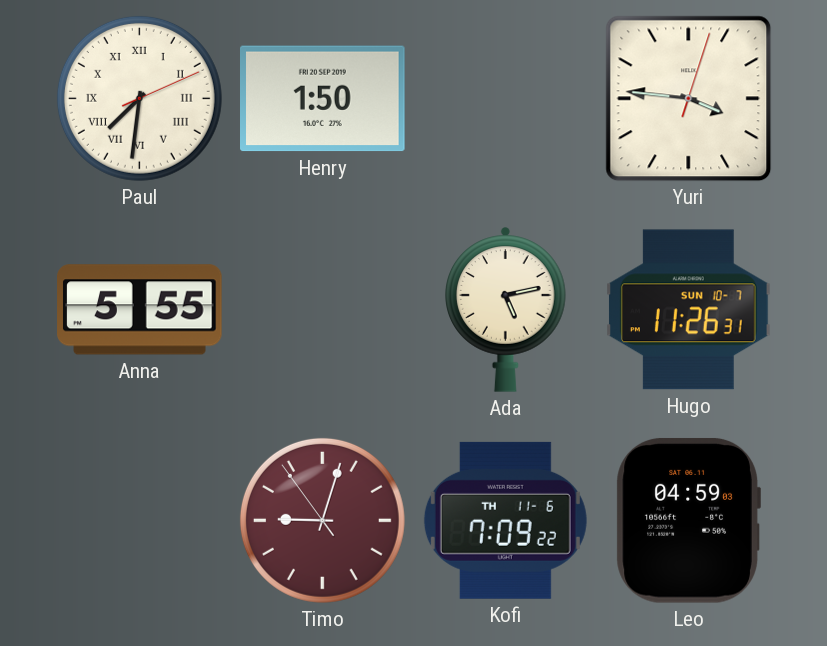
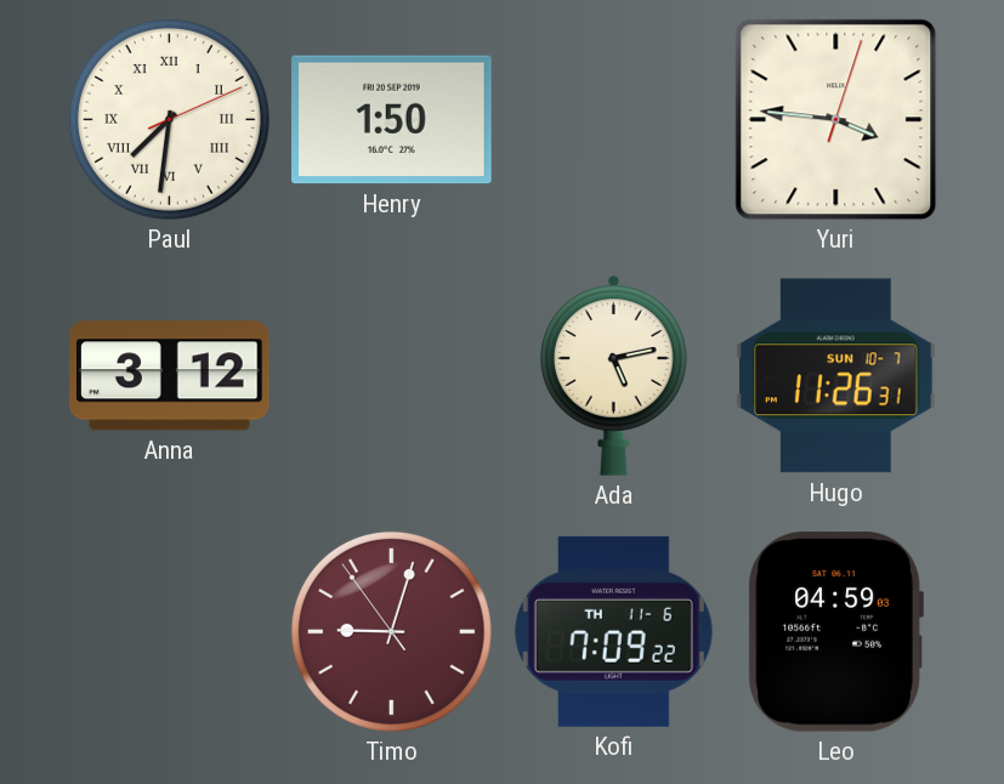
Anna: 5:55 -> 3:12 (170, 376)
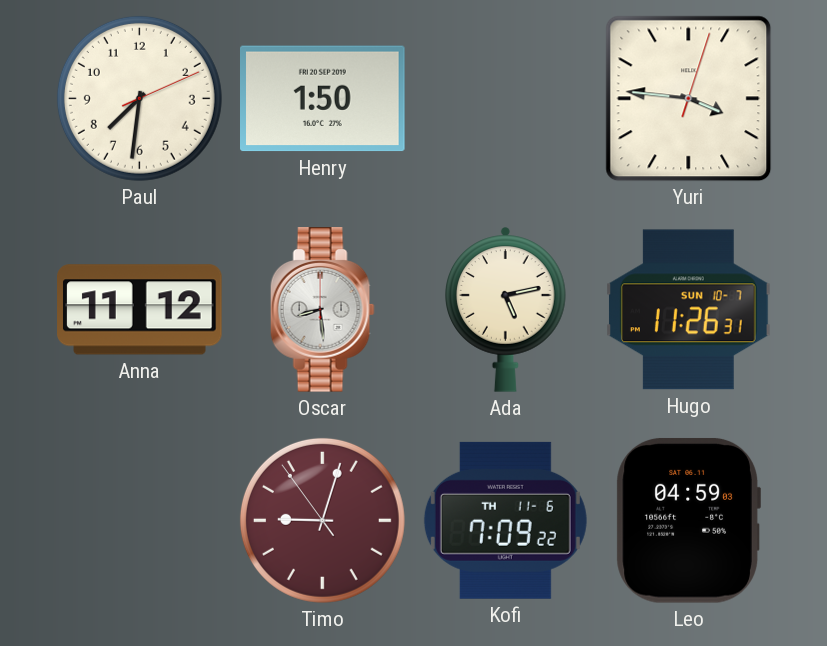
Paul numerals: Roman -> Arabic (139, 98)
Anna: 3:12 -> 11:12 (140, 310)
Oscar: none -> 8:29 (322, 310)
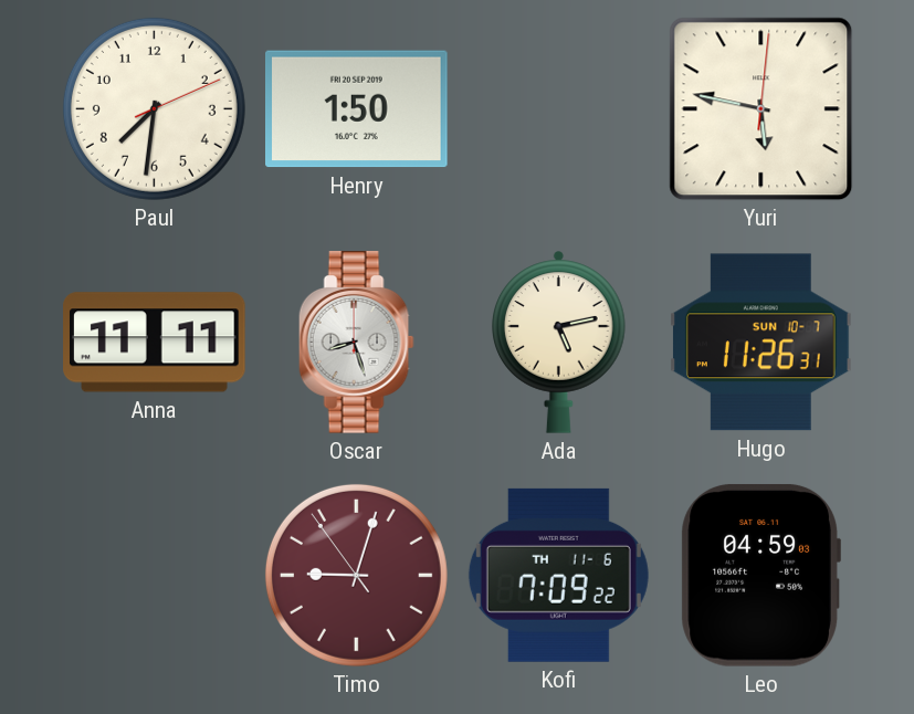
Yuri: 3:46 -> 5:47 (761, 109)
Anna: 11:12 -> 11:11 (155, 343)
Oscar: 8:29 -> 8:27 (356, 343)
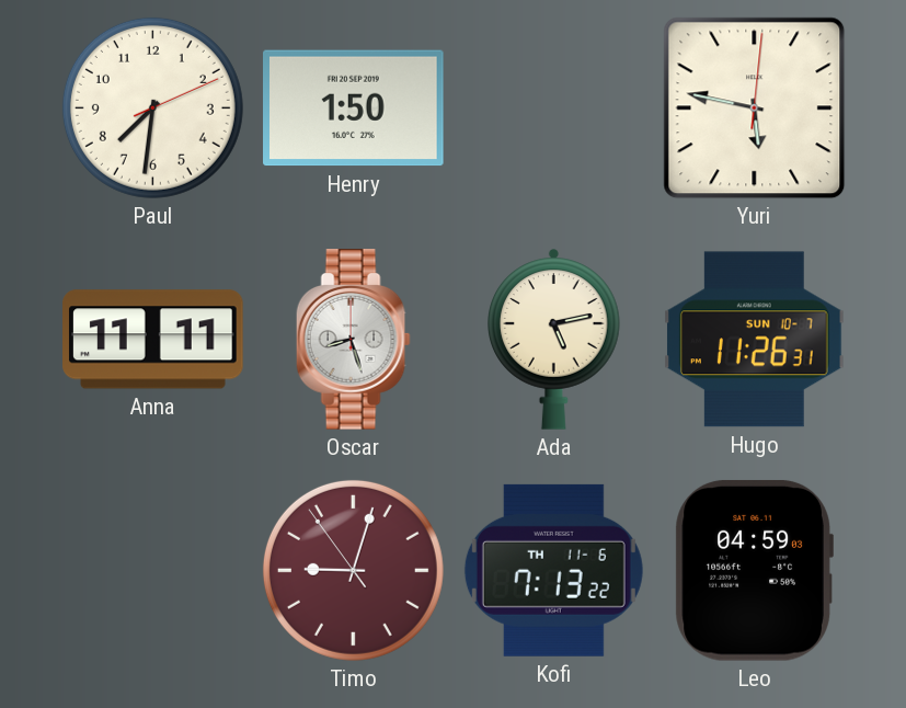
Kofi: 7:09 -> 7:13 (553, 570)
